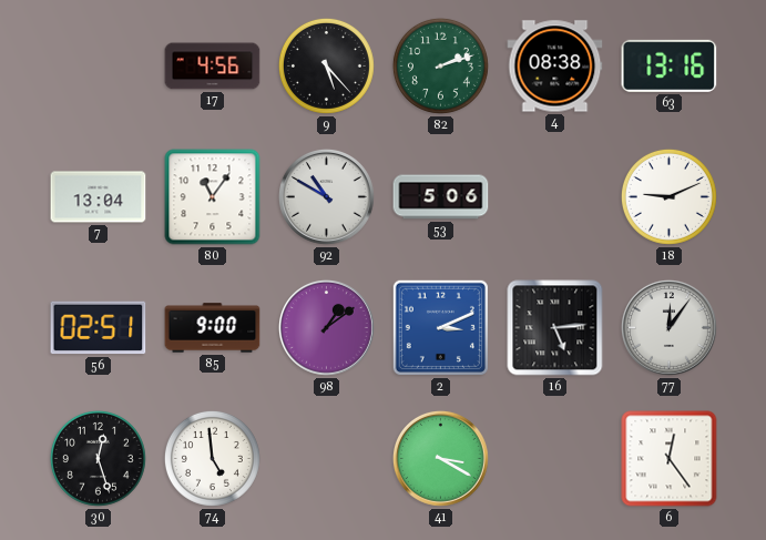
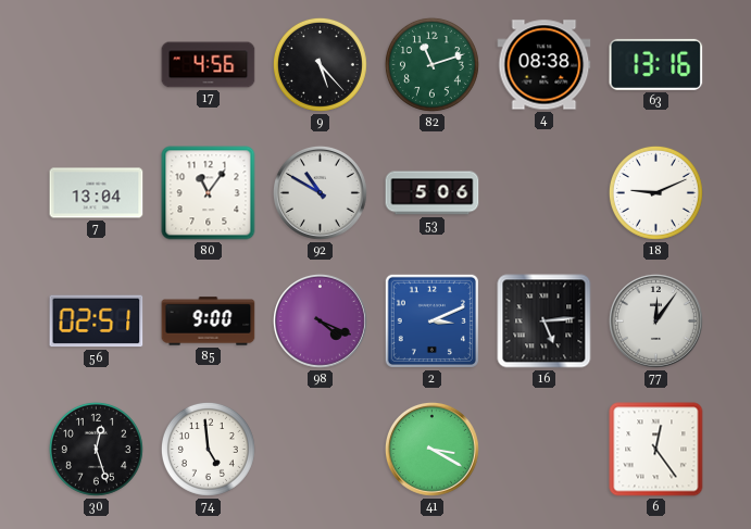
82: 2:12 -> 11:12 (431, 64)
98: 1:09 -> 4:19 (320, 320)
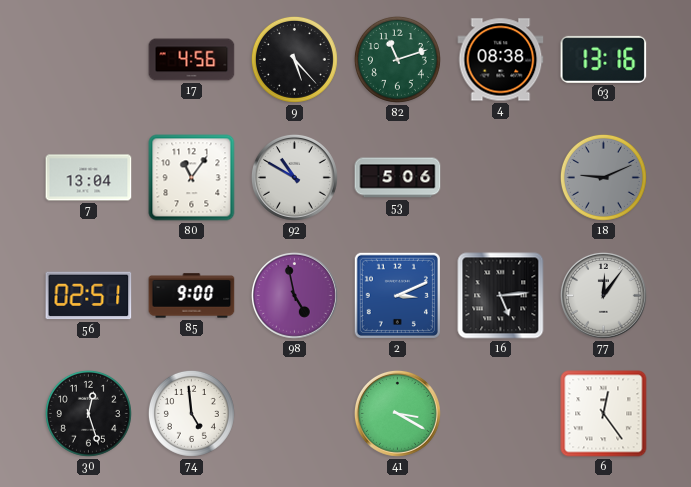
18 dial: white -> grey (603, 177)
98: 4:19 -> 4:58 (294, 295)
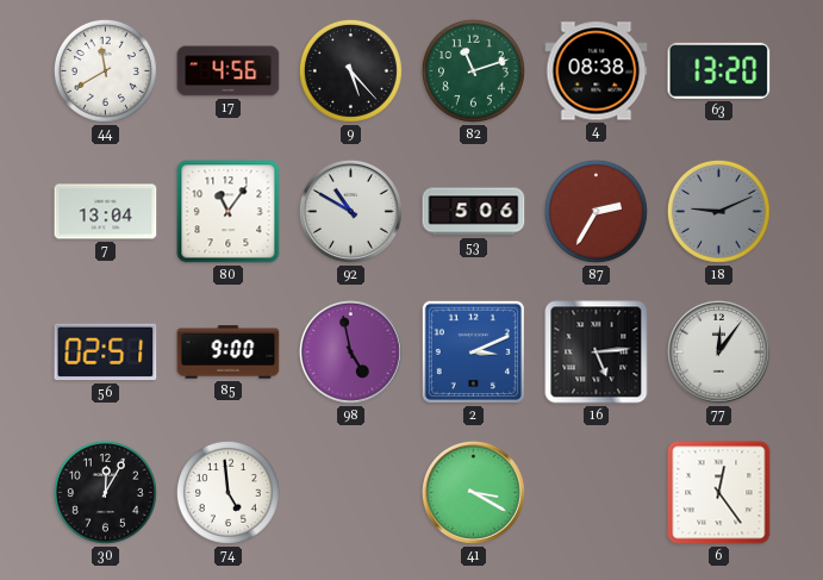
44: none -> 11:40 (105, 70)
63: 13:16 -> 13:20 (719, 70)
87: none -> 2:35 (596, 211)
30: 12:27 -> 12:05 (105, 492)
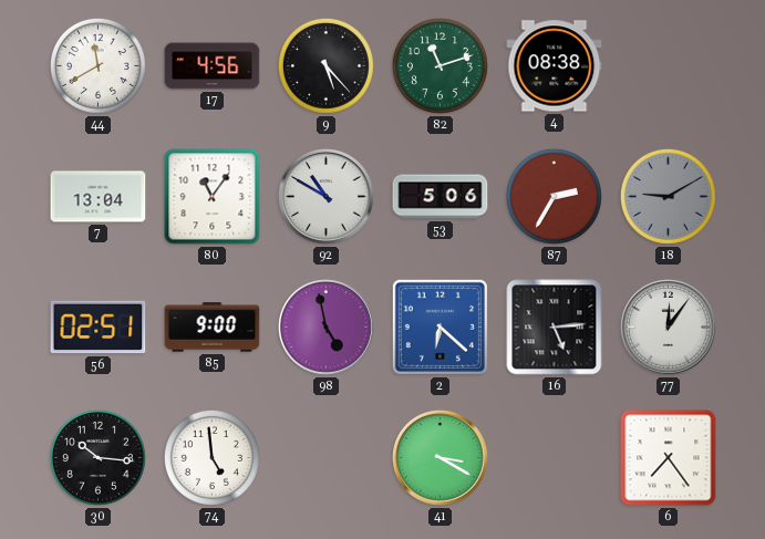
63: 13:20 -> none (719, 70)
18: 9:11 -> 9:10 (668, 196)
2: 3:11 -> 6:22 (440, 326)
30: 12:05 -> 10:16 (97, 457)
6: 12:24 -> 7:24 (669, 458)
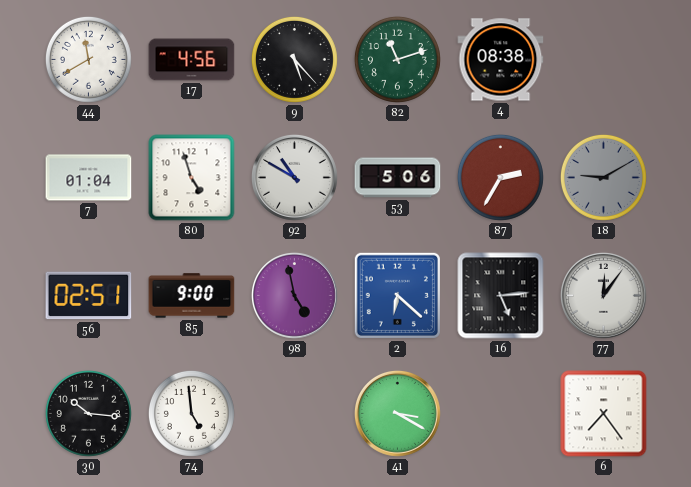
7: 13:04 -> 01:04 (89, 178)
80: 11:06 -> 4:57 (192, 178)
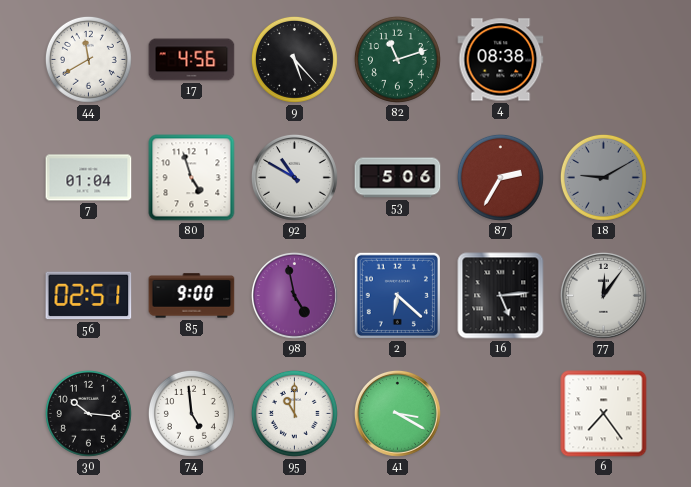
95: none -> 11:00 (294, 413)
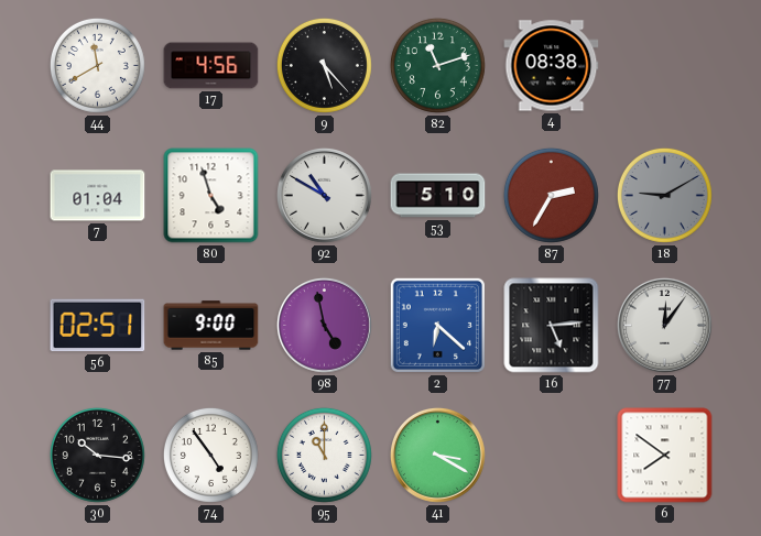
53: 5:06 -> 5:10 (438, 196)
74: 4:59 -> 4:54 (210, 455)
6: 7:24 -> 7:51 (665, 456)
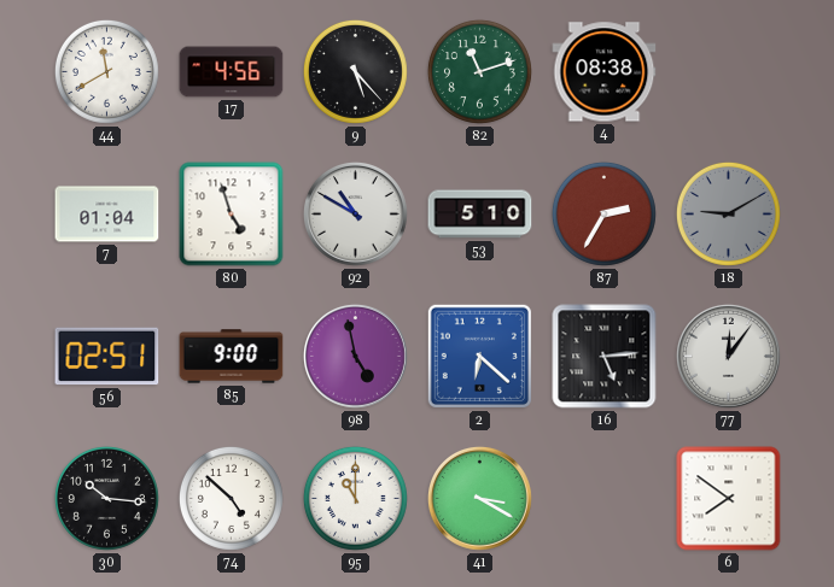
74: 4:54 -> 4:52 (231, 498)
